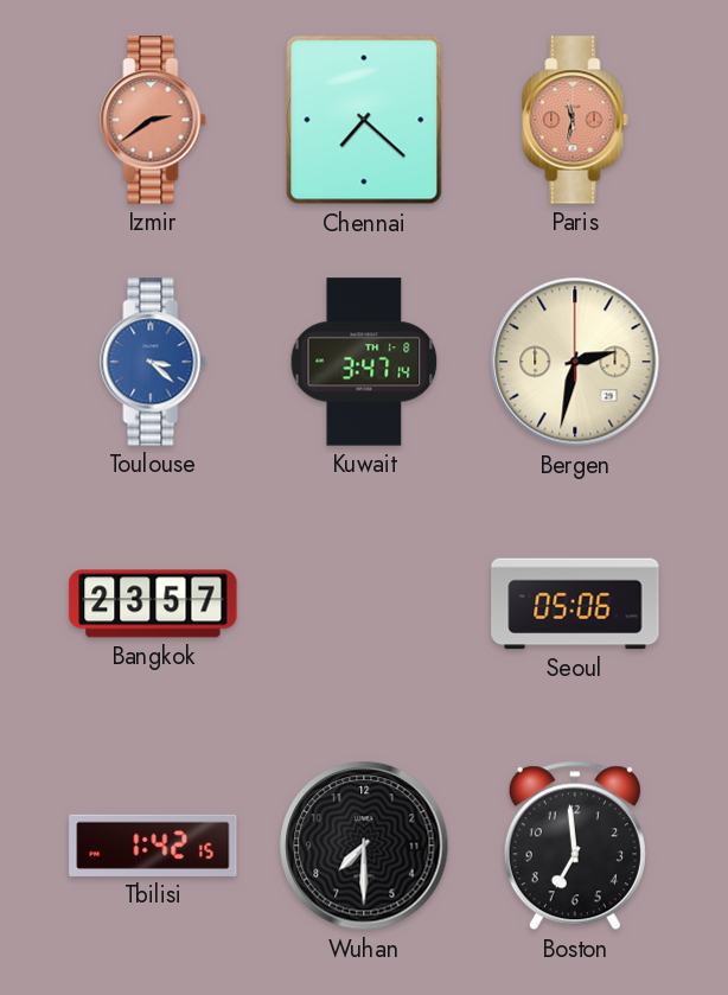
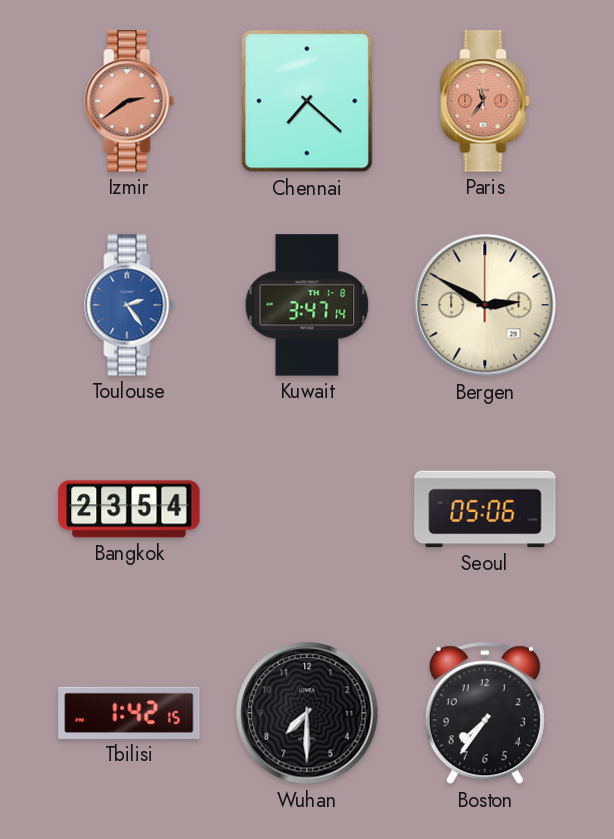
Paris: 11:32 -> 11:36 (485, 101)
Toulouse: 3:22 -> 2:24 (129, 305)
Bergen: 2:32 -> 2:50 (485, 305)
Bangkok: 23:57 -> 23:54 (129, 509)
Boston: 6:59 -> 7:36 (485, 713)
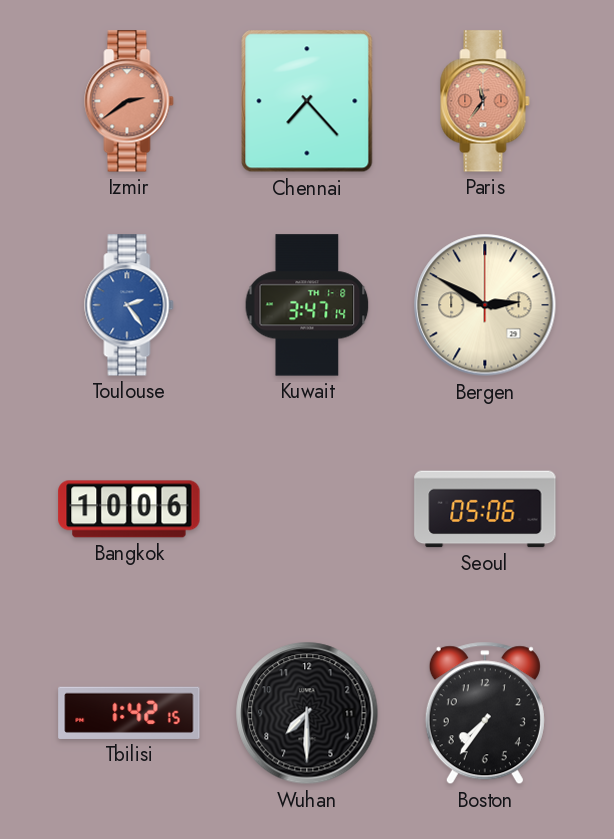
Chennai: 7:22 -> 7:23 (307, 101)
Bangkok: 23:54 -> 10:06 (129, 509)
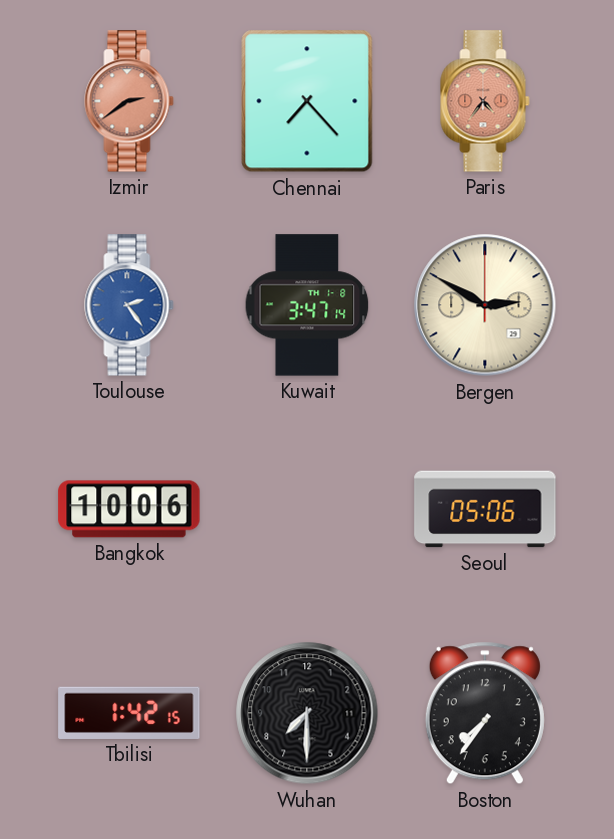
Paris: 11:36 -> 4:36 (485, 101)
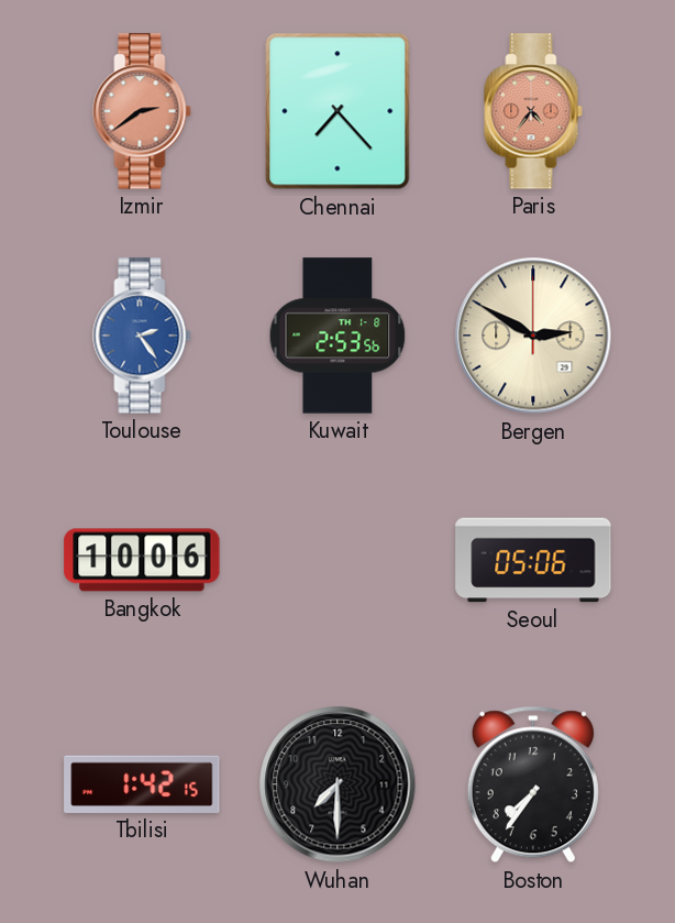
Kuwait: 3:47 -> 2:53 (337, 336)
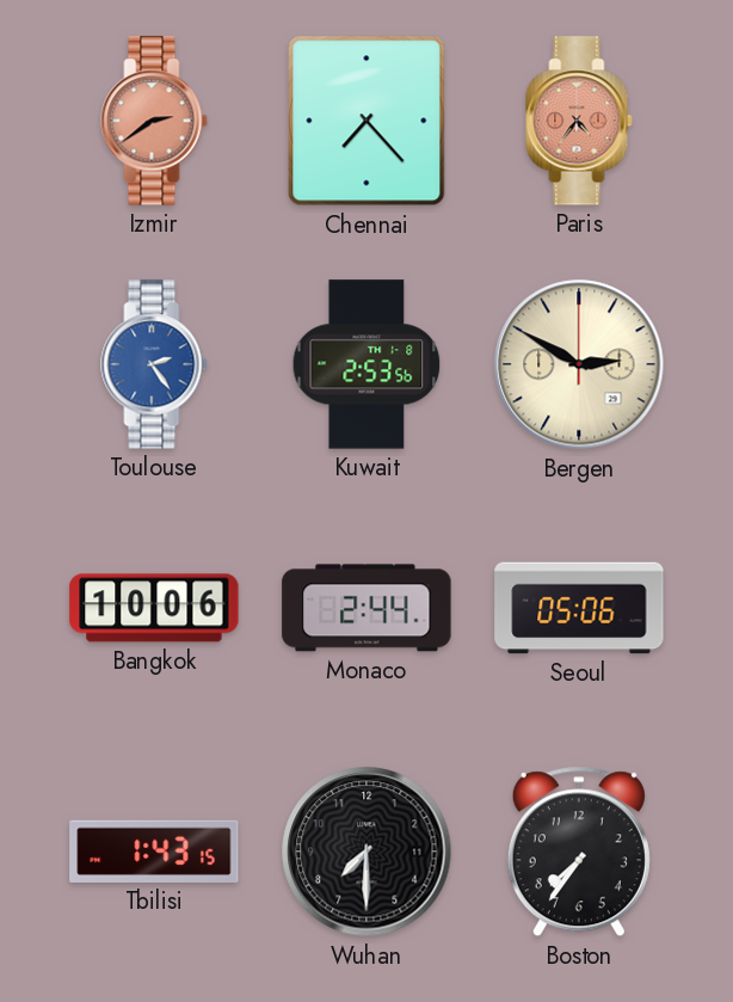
Monaco: none -> 2:44 (366, 608)
Tbilisi: 1:42 -> 1:43 (154, 852)
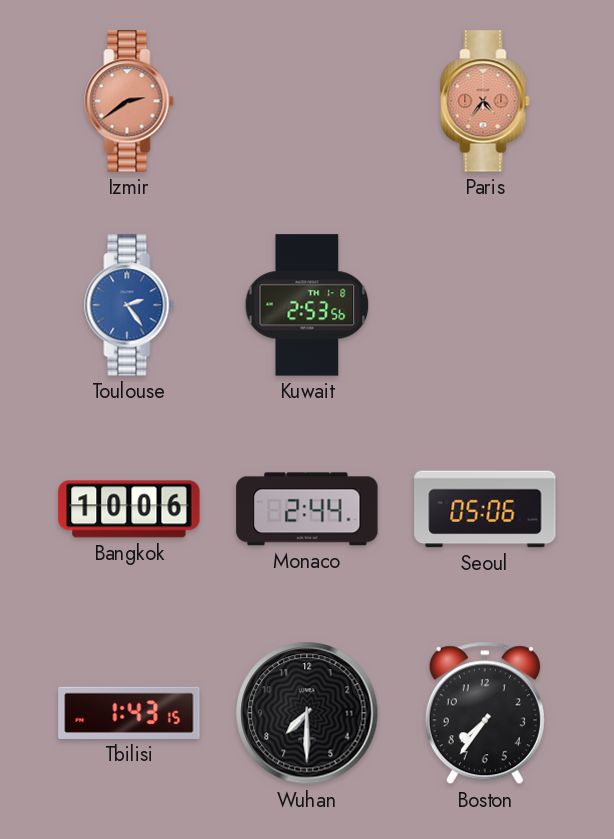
Chennai: 7:23 -> none (366, 121)
Bergen: 2:50 -> none (579, 364)
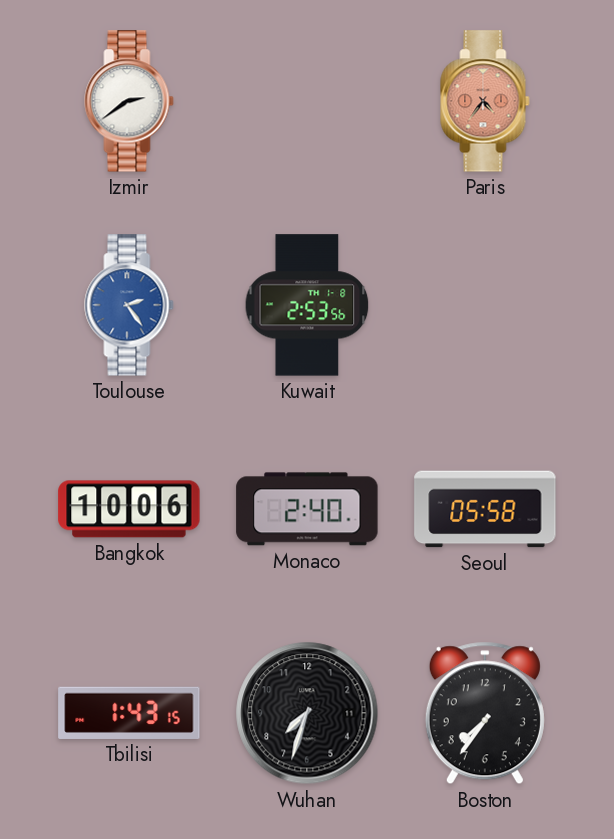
Izmir dial: salmon -> white (129, 101)
Monaco: 2:44 -> 2:40 (307, 509)
Seoul: 05:06 -> 05:58 (485, 509)
Wuhan: 7:30 -> 7:33 (307, 713)
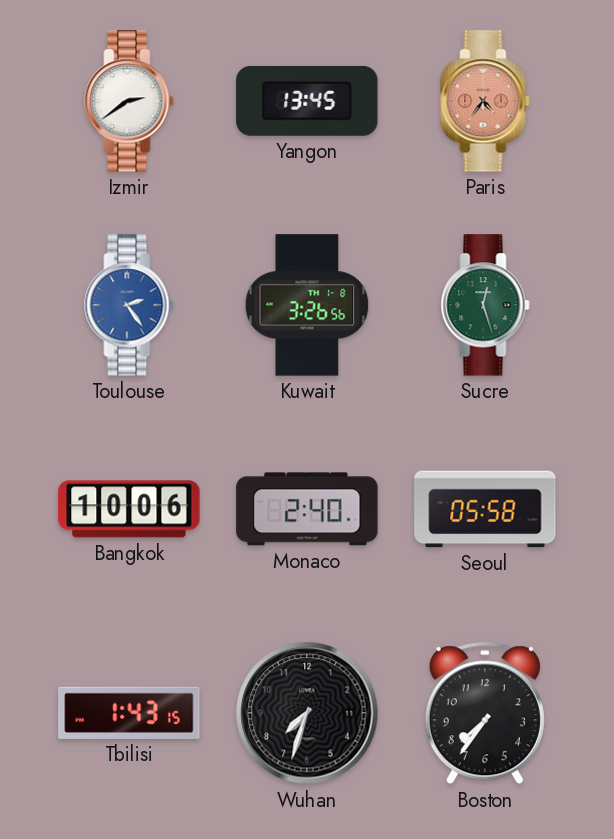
Yangon: none -> 13:45 (307, 101)
Kuwait: 2:53 -> 3:26 (307, 305)
Sucre: none -> 12:27 (485, 305)
